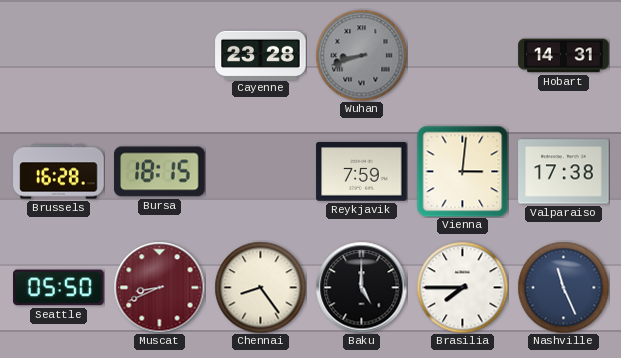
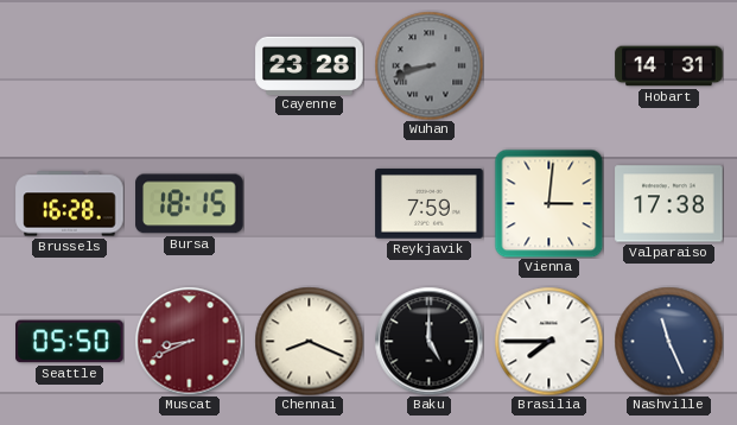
Chennai: 8:24 -> 8:19 (309, 341)
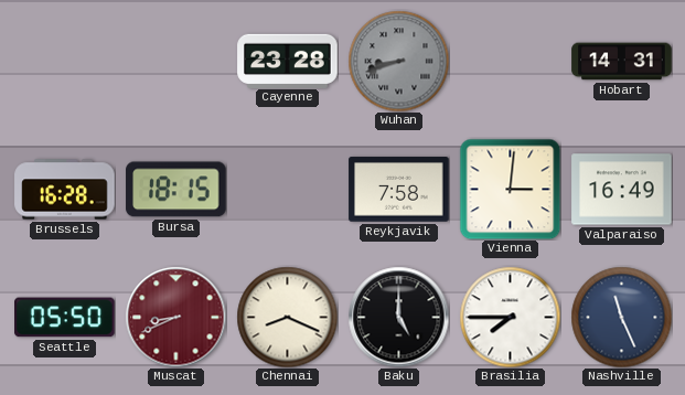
Reykjavik: 7:59 -> 7:58 (399, 190)
Valparaiso: 17:38 -> 16:49 (622, 190)
